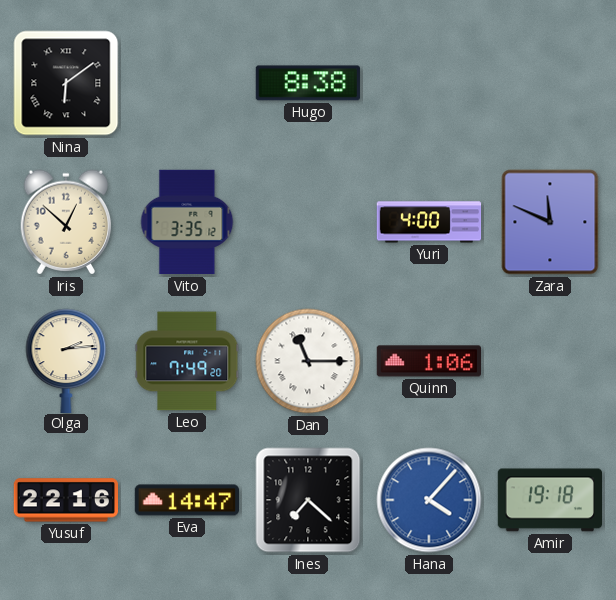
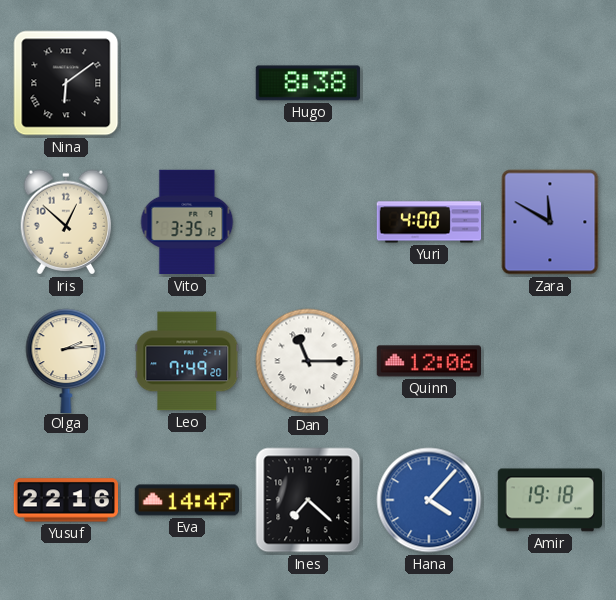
Zara: 11:49 -> 11:50 (550, 222)
Quinn: 1:06 -> 12:06 (428, 361)
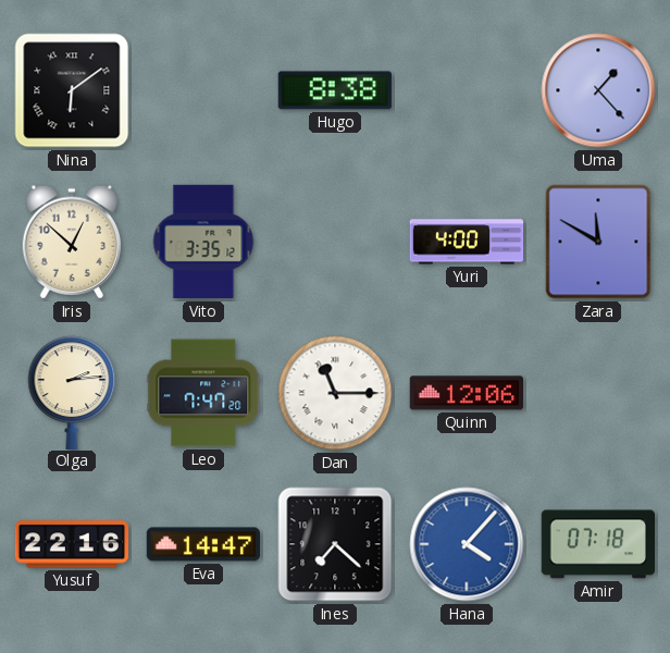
Uma: none -> 1:23 (598, 90)
Leo: 7:49 -> 7:47 (203, 393)
Amir: 19:18 -> 07:18 (597, 544)
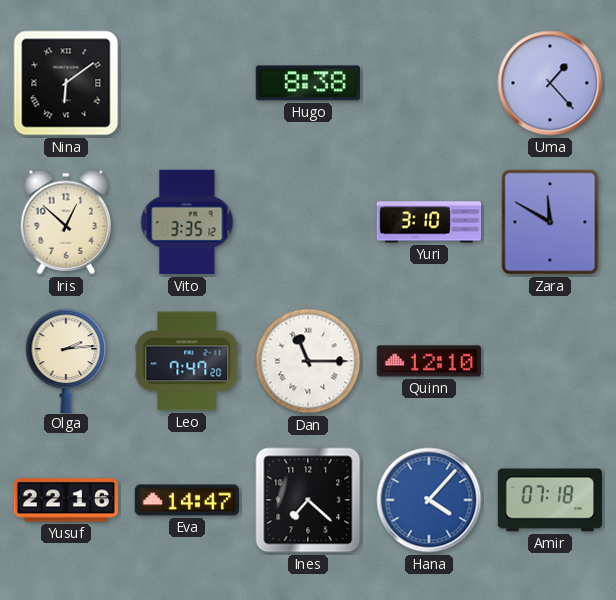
Yuri: 4:00 -> 3:10 (429, 222)
Quinn: 12:06 -> 12:10 (428, 361)
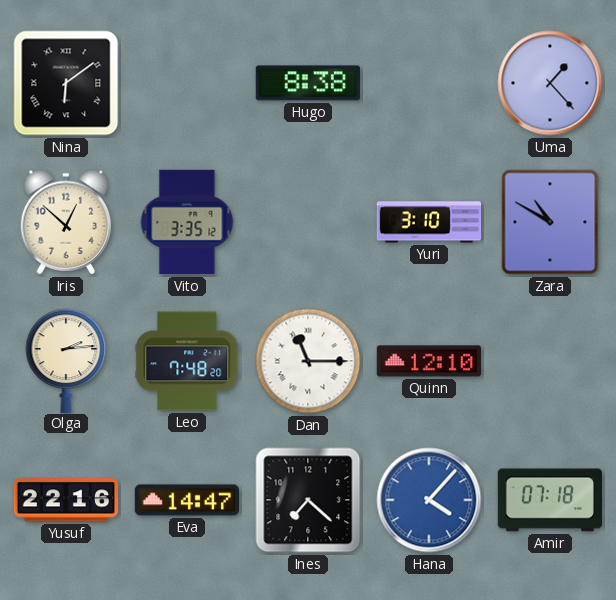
Zara: 11:50 -> 10:50 (550, 222)
Leo: 7:47 -> 7:48 (187, 361)
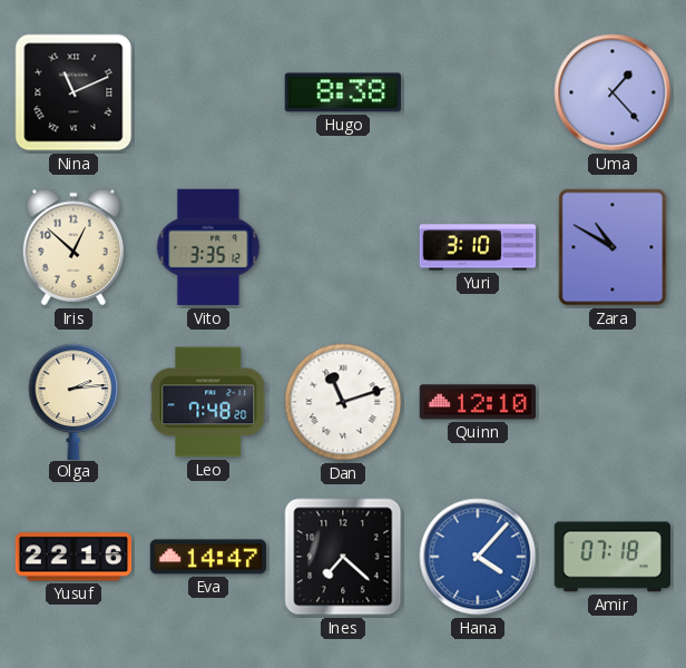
Nina: 6:09 -> 11:11 (73, 92)
Dan: 11:15 -> 11:12 (343, 402)
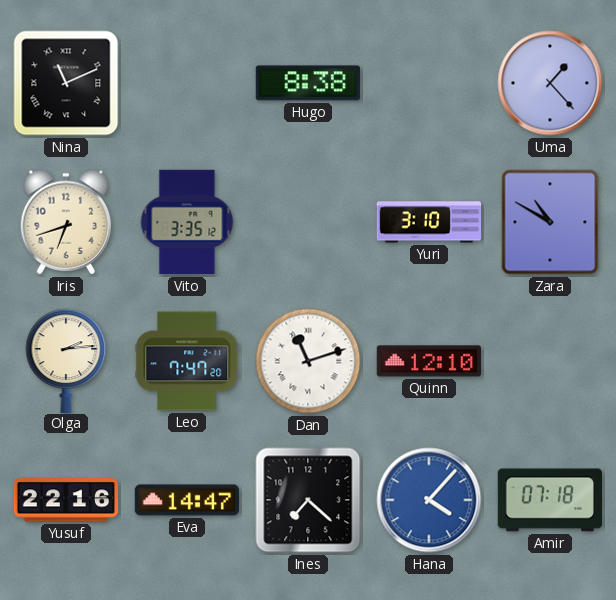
Iris: 12:52 -> 6:42 (66, 222)
Leo: 7:48 -> 7:47 (187, 361)
